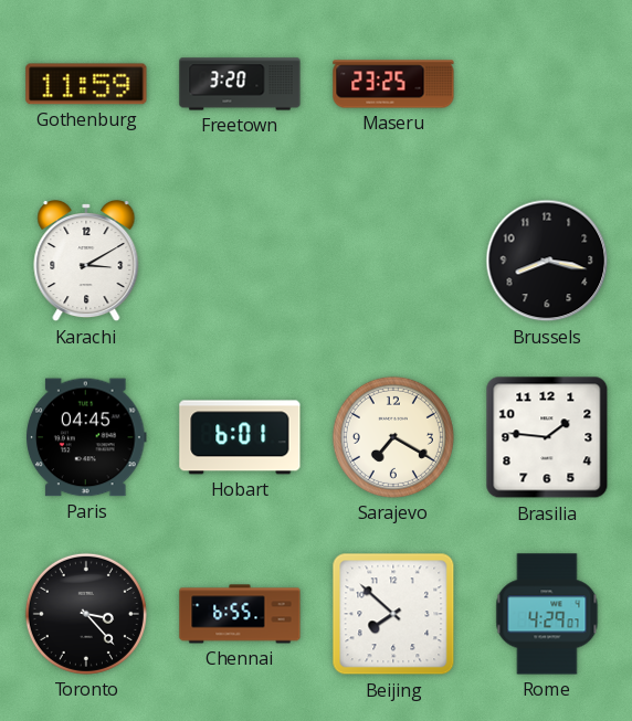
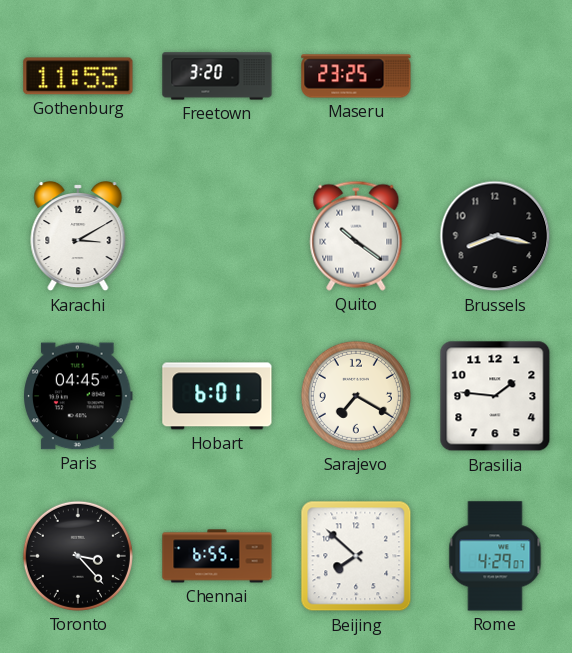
Gothenburg: 11:59 -> 11:55 (78, 76)
Quito: none -> 10:21 (356, 236)
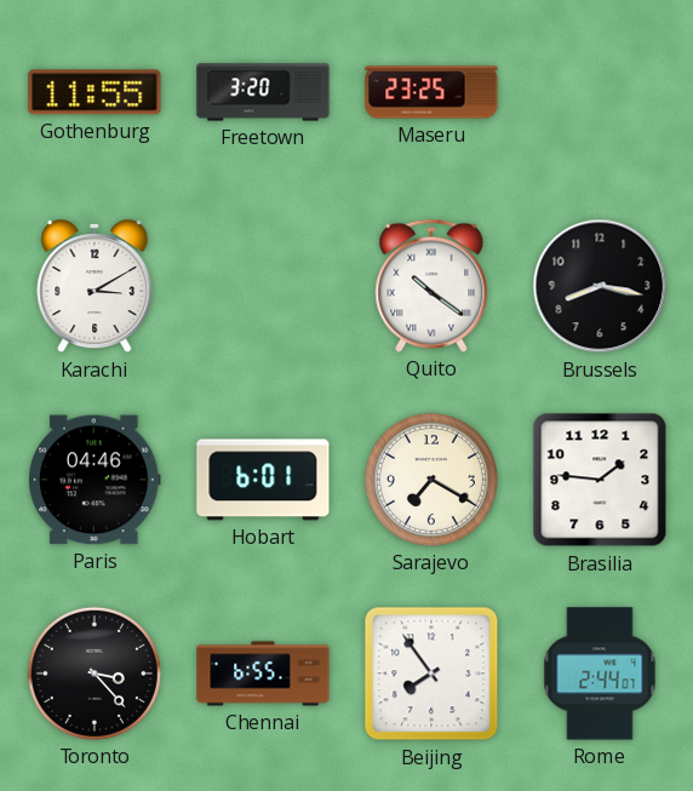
Paris: 04:45 -> 04:46 (96, 480)
Beijing: 7:52 -> 7:54 (431, 674)
Rome: 4:29 -> 2:44 (600, 674)
